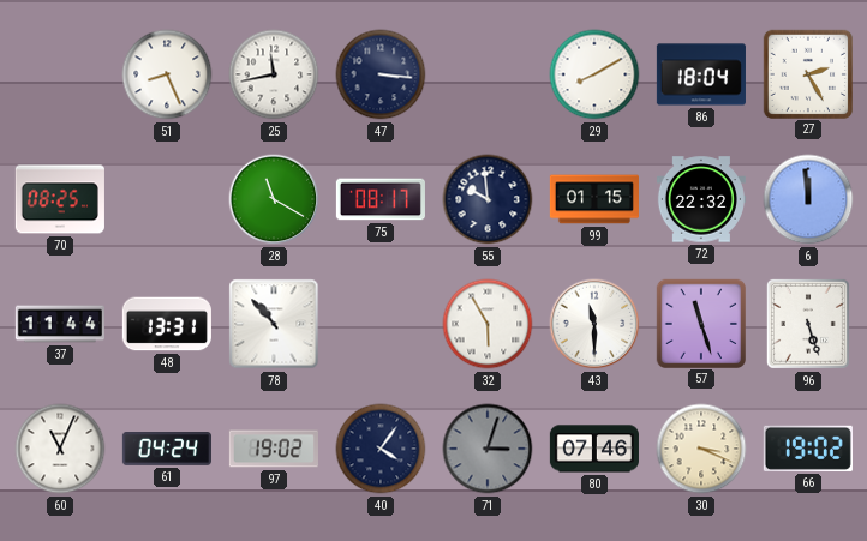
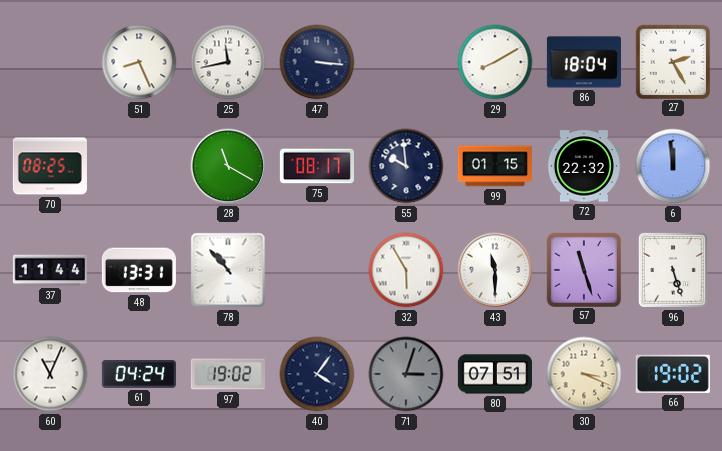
80: 07:46 -> 07:51 (495, 374)
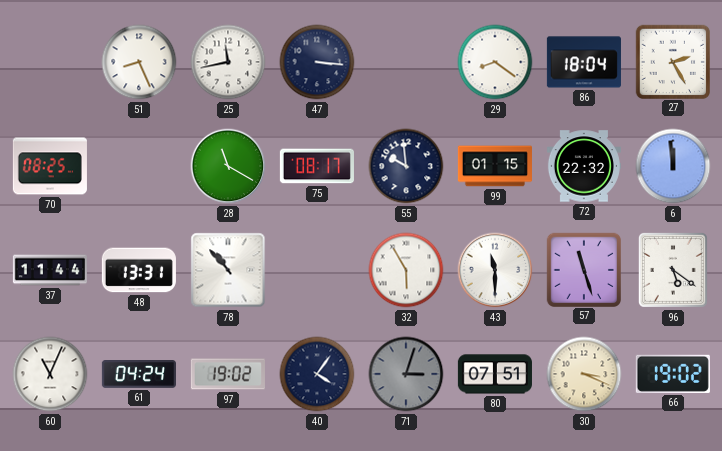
29: 8:10 -> 8:21 (495, 62)
96: 5:27 -> 5:21 (673, 270)
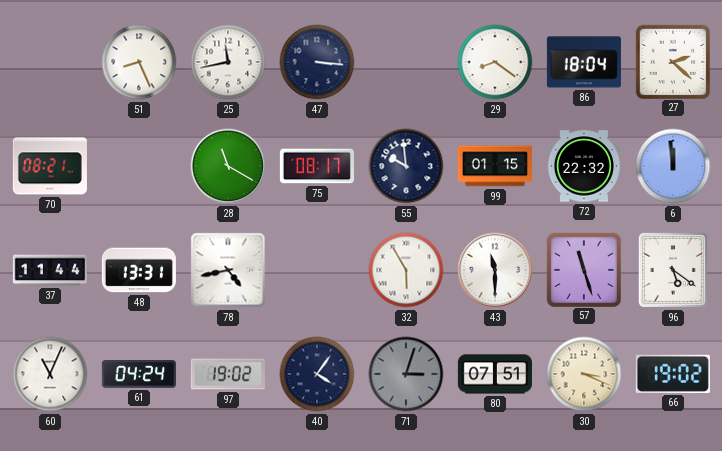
27: 2:25 -> 2:22 (673, 61)
70: 08:25 -> 08:21 (50, 166)
78: 10:53 -> 4:43 (228, 270)
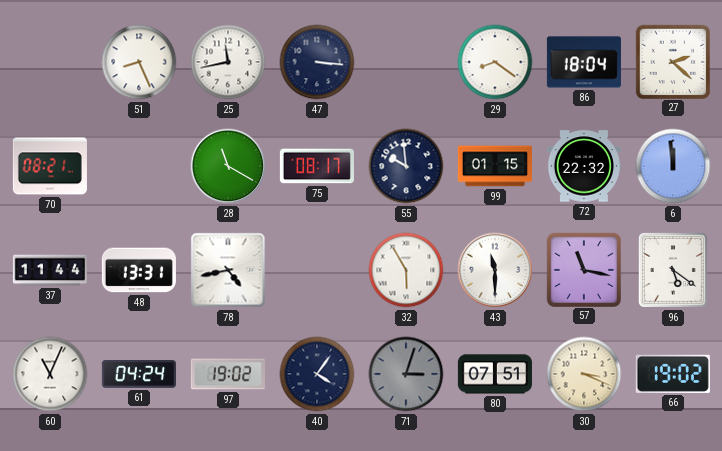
57: 11:27 -> 11:17 (584, 269)
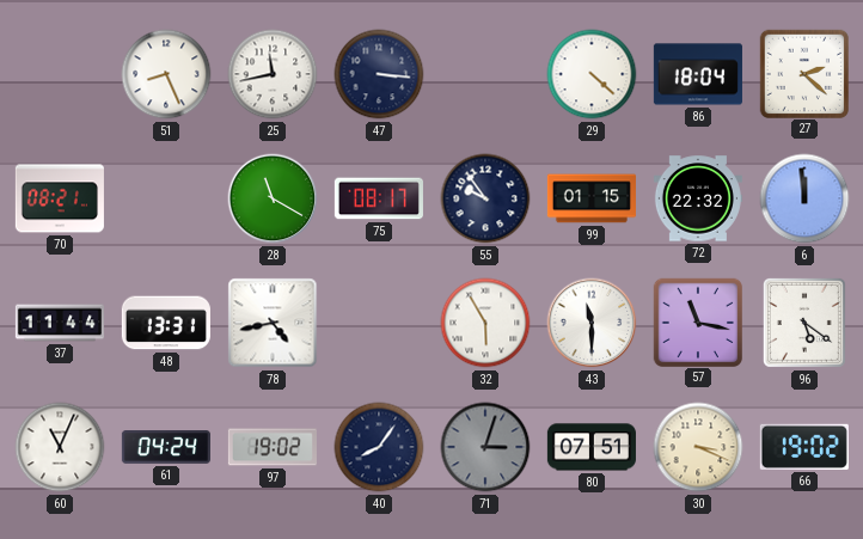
29: 8:21 -> 4:22 (592, 74)
55: 9:59 -> 9:54 (485, 198)
40: 4:06 -> 8:06 (379, 447)
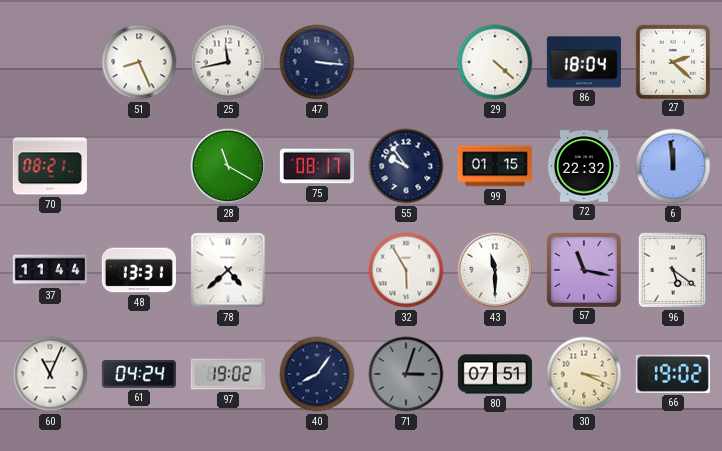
78: 4:43 -> 4:38 (228, 270)
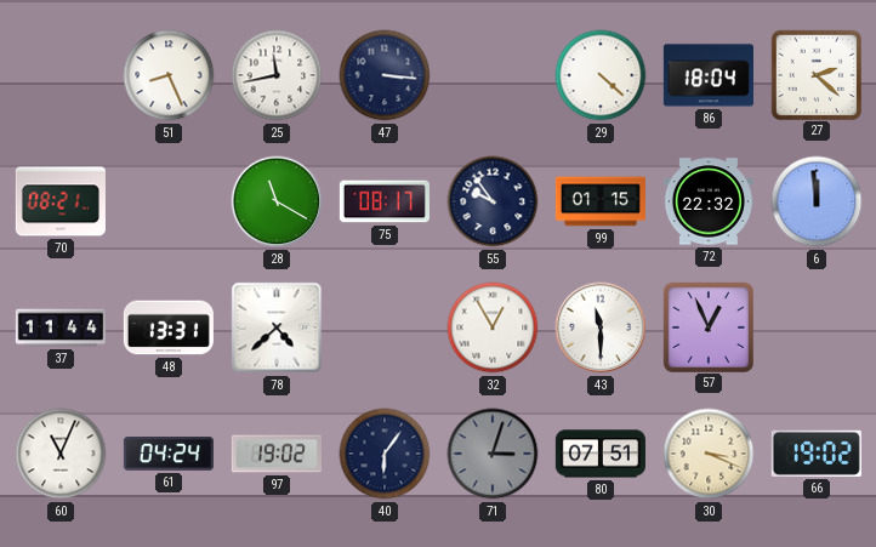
32: 5:55 -> 12:55 (493, 327)
57: 11:17 -> 12:56 (709, 326)
96: 5:21 -> none (673, 270)
40: 8:06 -> 6:06 (385, 454)
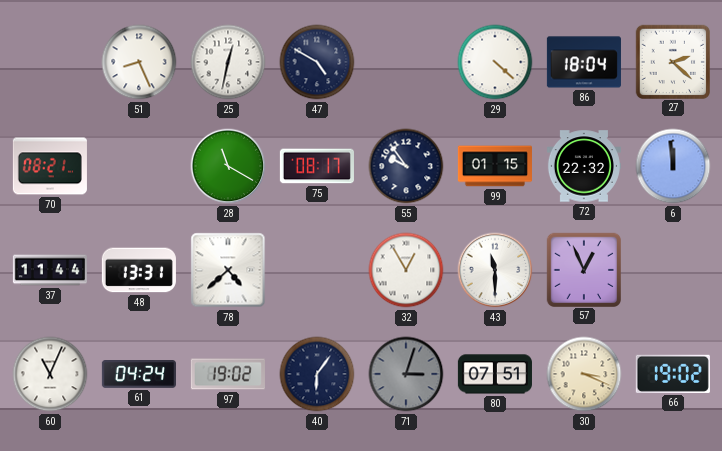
25: 11:43 -> 12:32 (228, 62)
47: 3:16 -> 4:50 (317, 62)
